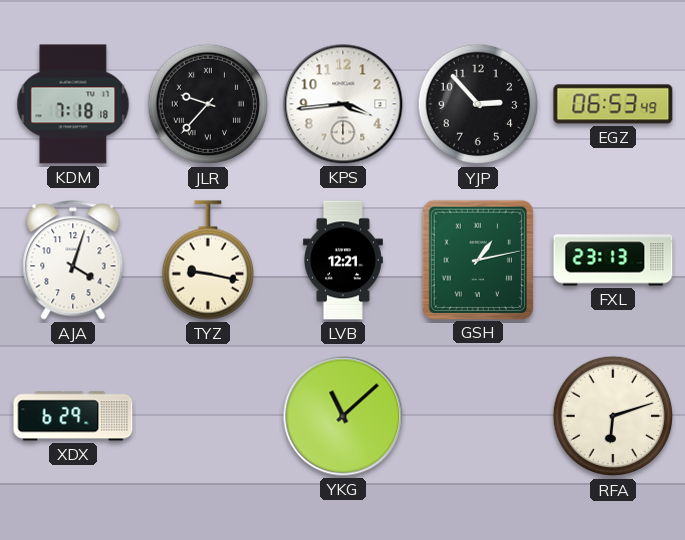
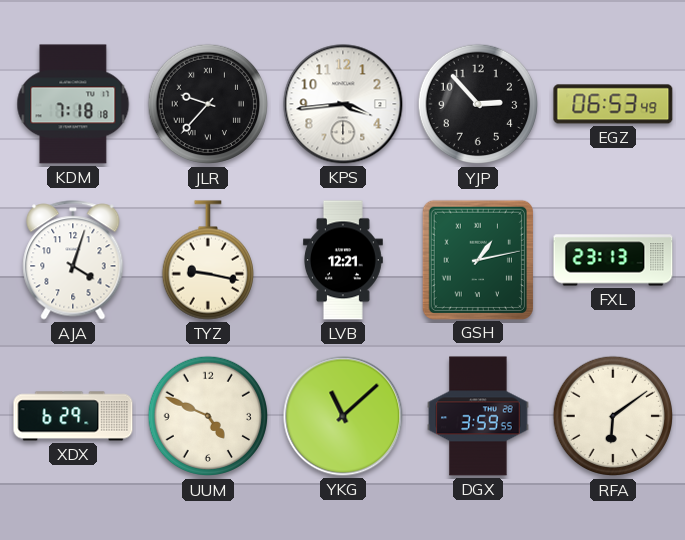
UUM: none -> 4:49 (208, 416)
DGX: none -> 3:59 (478, 416)
RFA: 6:12 -> 6:09 (613, 416)
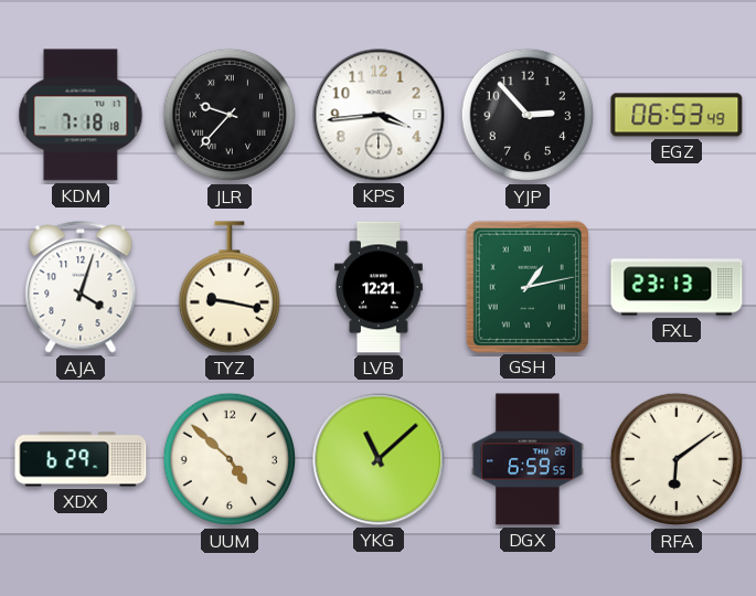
UUM: 4:49 -> 4:52 (230, 459)
DGX: 3:59 -> 6:59 (528, 459)
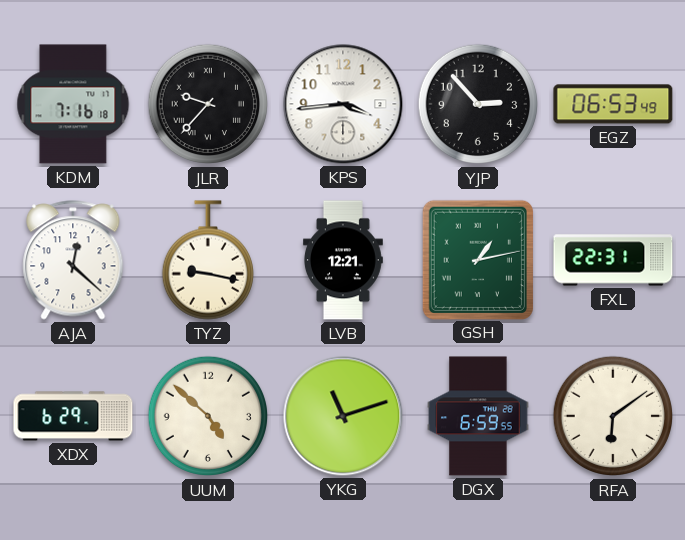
KDM: 7:18 -> 7:16 (73, 104)
AJA: 4:03 -> 12:22 (73, 260)
FXL: 23:13 -> 22:31 (613, 260)
YKG: 11:08 -> 11:12 (343, 416)
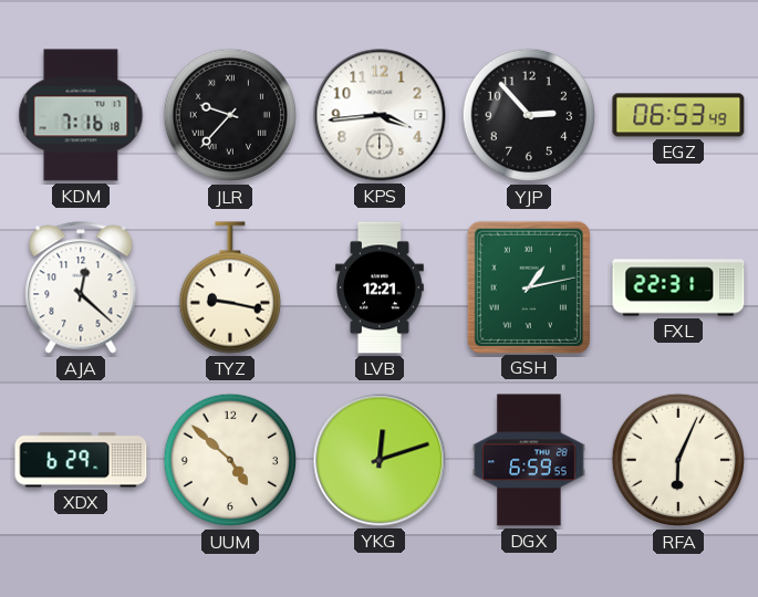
YKG: 11:12 -> 12:12 (380, 460)
RFA: 6:09 -> 6:04 (678, 460)
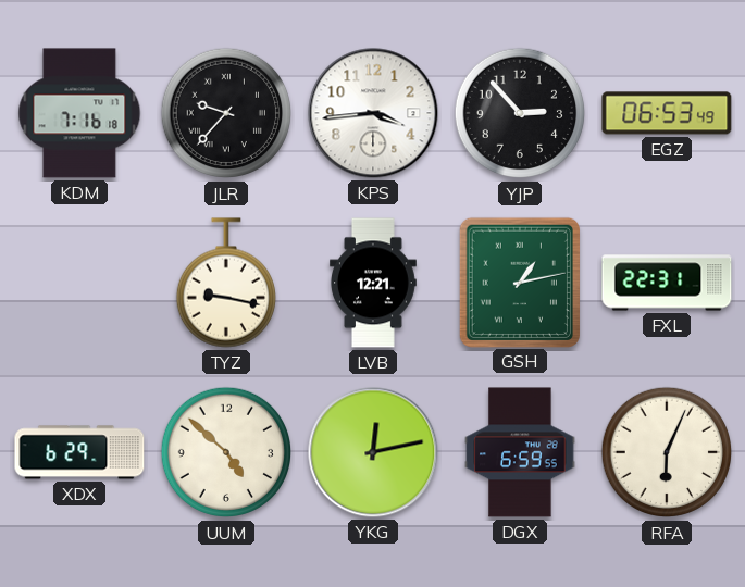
AJA: 12:22 -> none (81, 287)
YKG: 12:12 -> 12:13 (373, 452)
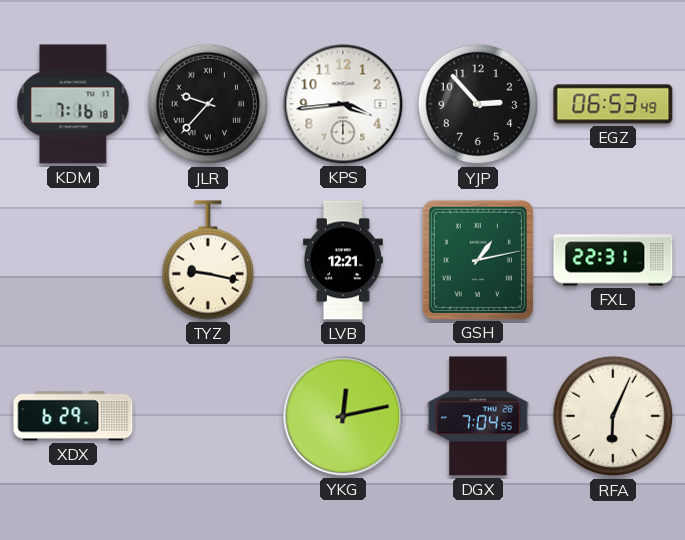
UUM: 4:52 -> none (226, 452)
DGX: 6:59 -> 7:04 (478, 416)
